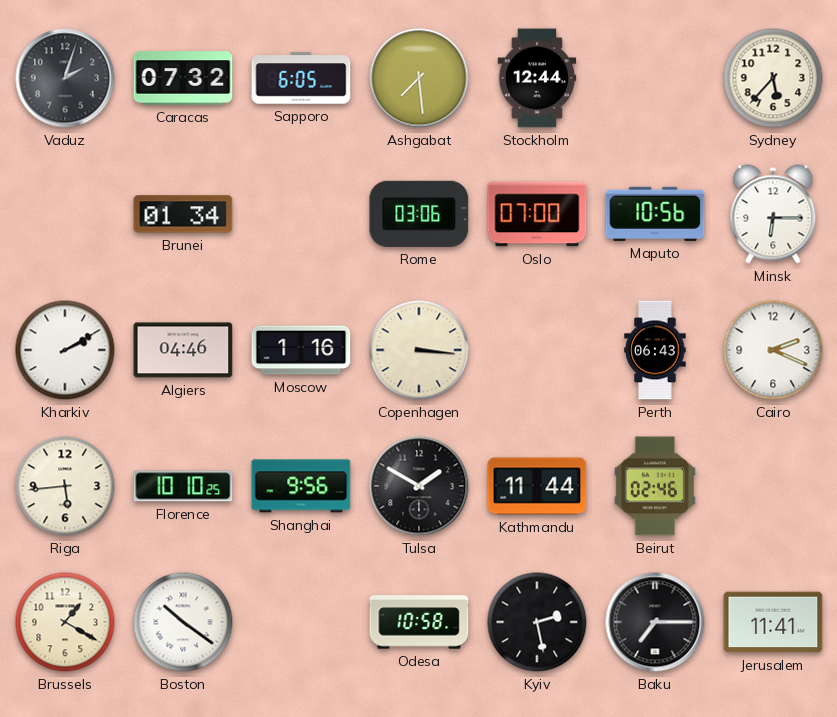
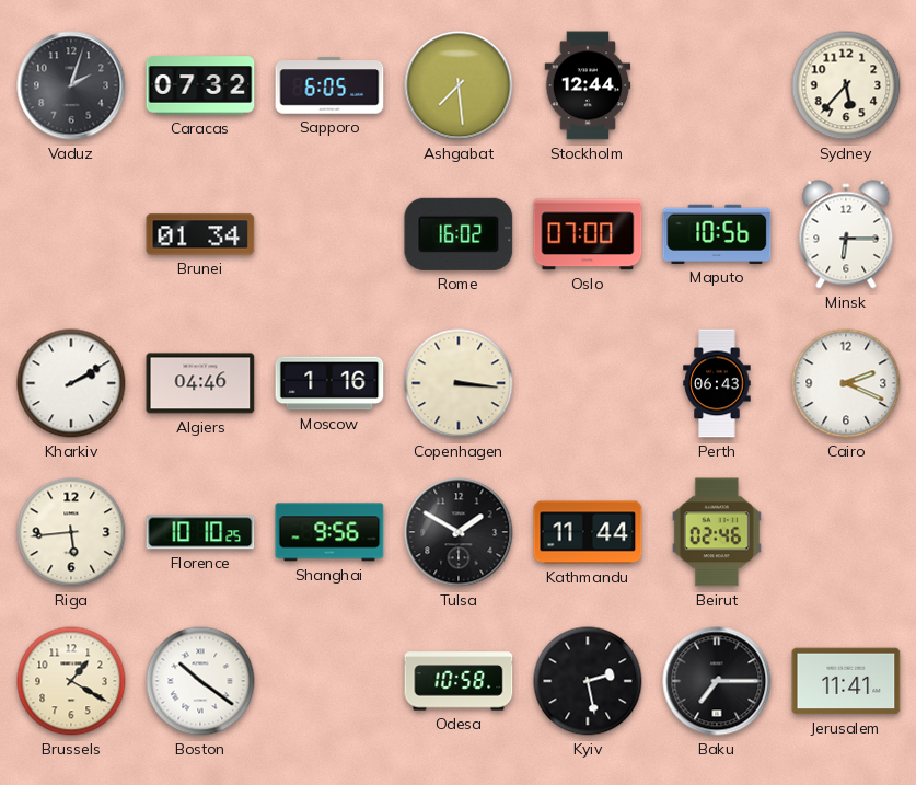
Rome: 03:06 -> 16:02 (459, 234)
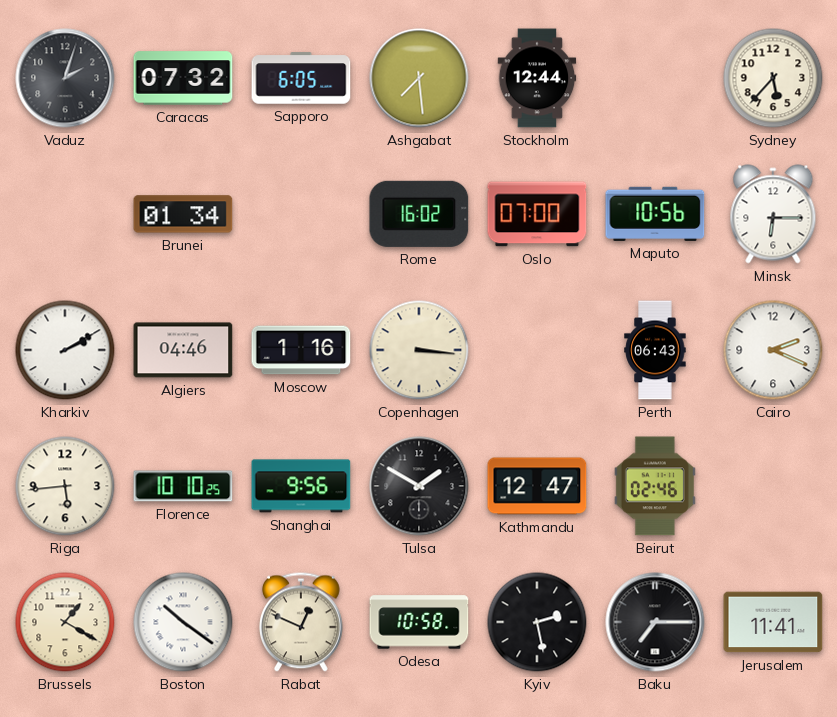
Kathmandu: 11:44 -> 12:47 (537, 486)
Rabat: none -> 12:49 (302, 622)
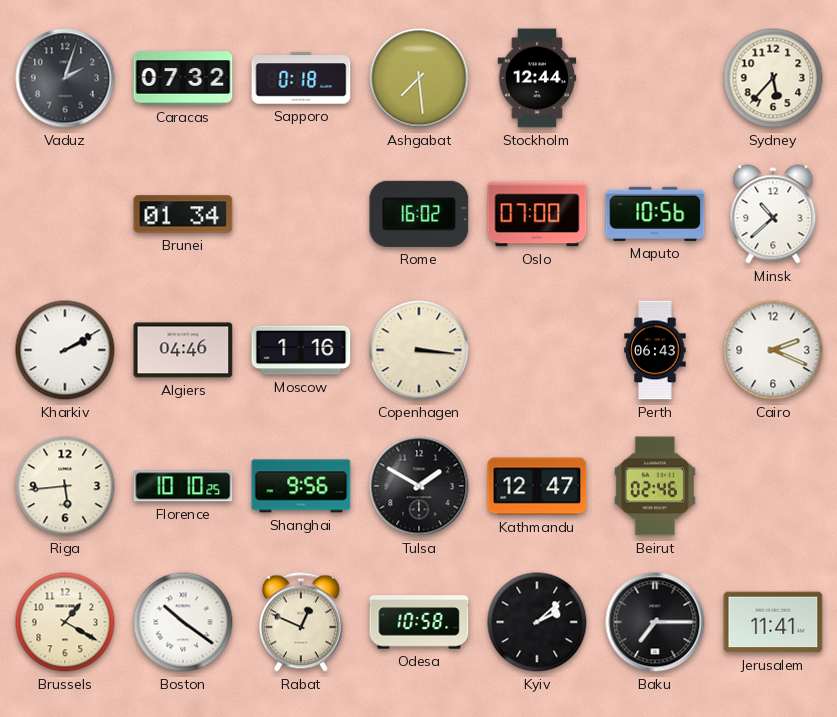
Sapporo: 6:05 -> 0:18 (301, 78)
Minsk: 6:15 -> 10:38 (773, 214)
Kyiv: 2:28 -> 2:08 (537, 622)
